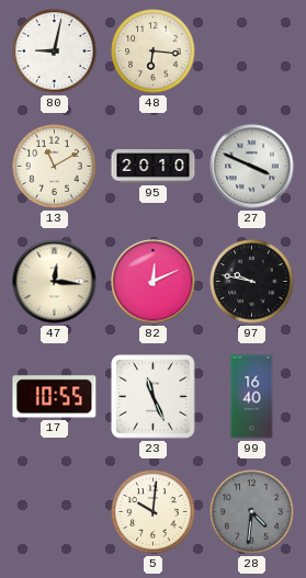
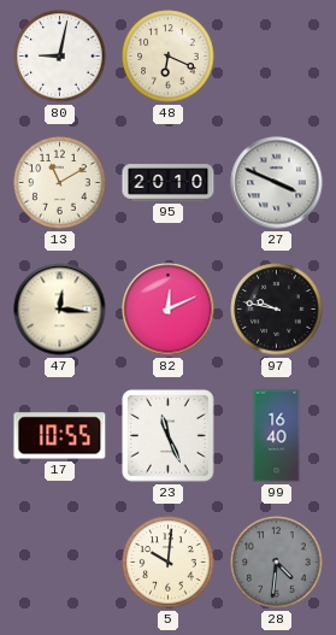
48: 6:16 -> 6:19 (169, 57)
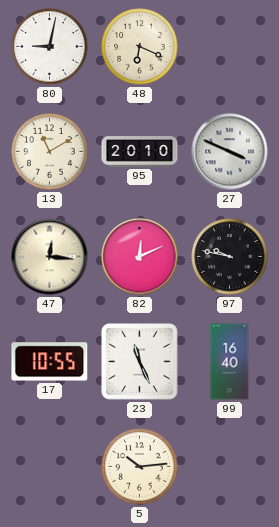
5: 10:01 -> 10:14 (140, 467)
28: 4:31 -> none (277, 563)
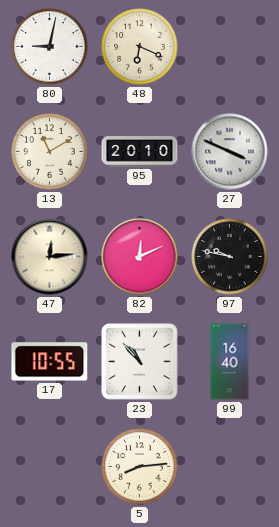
47: 12:16 -> 12:14 (50, 257)
23: 11:26 -> 10:53 (140, 362)
5: 10:14 -> 8:14 (140, 467)
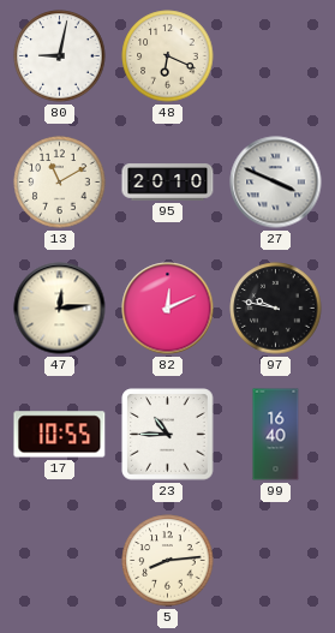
23: 10:53 -> 10:45 (168, 435)
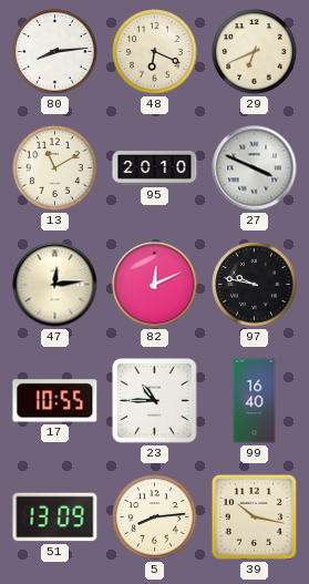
80: 9:02 -> 8:14 (55, 52)
29: none -> 6:41 (255, 52)
51: none -> 13:09 (55, 518)
39: none -> 10:17 (254, 516)
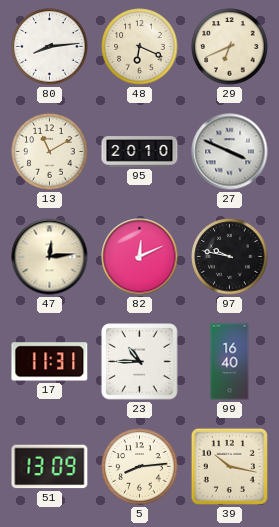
17: 10:55 -> 11:31 (50, 362)
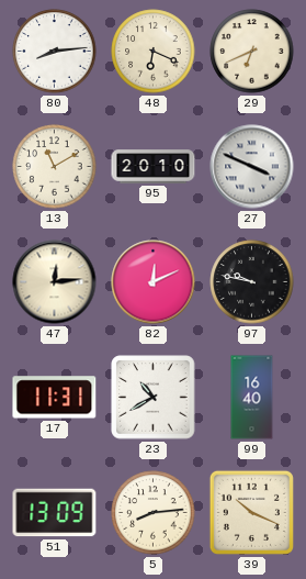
23: 10:45 -> 10:40 (154, 398)
39: 10:17 -> 10:19 (251, 512)
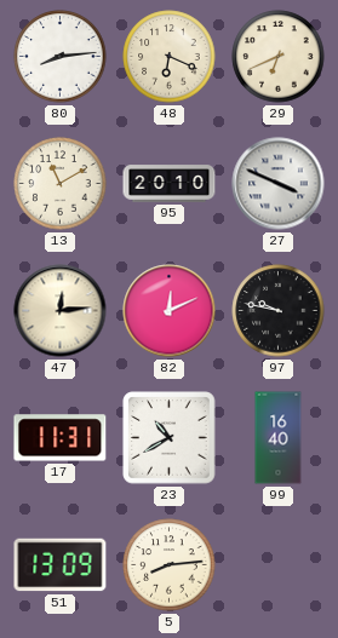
39: 10:19 -> none (251, 512)
